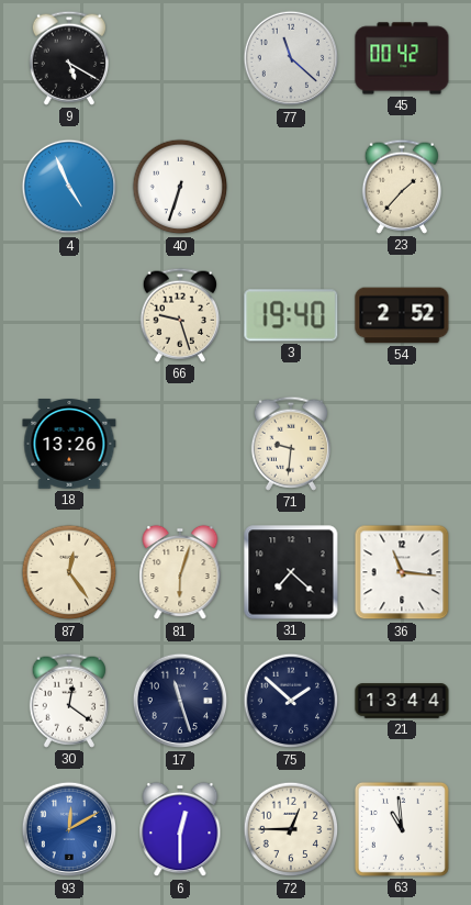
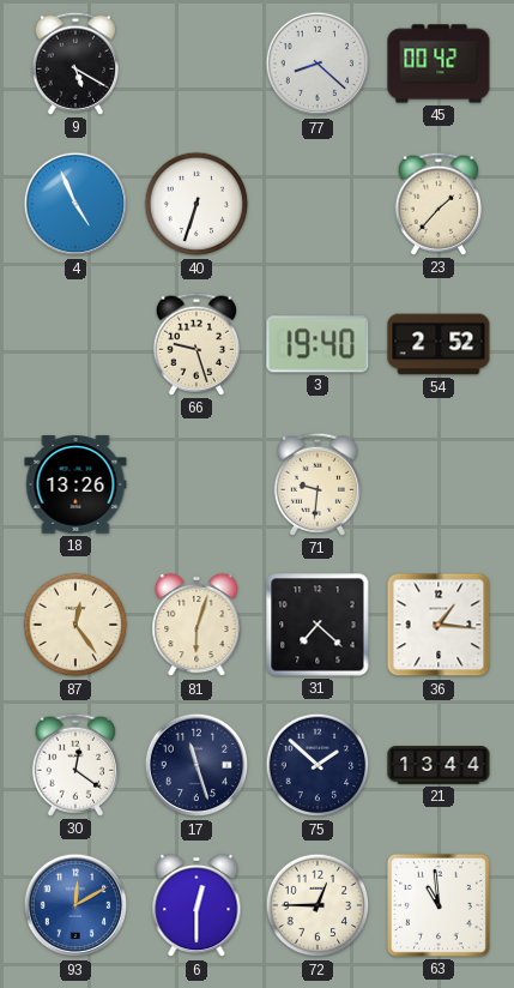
77: 11:22 -> 8:22 (318, 64)
36: 11:16 -> 1:16 (439, 625)
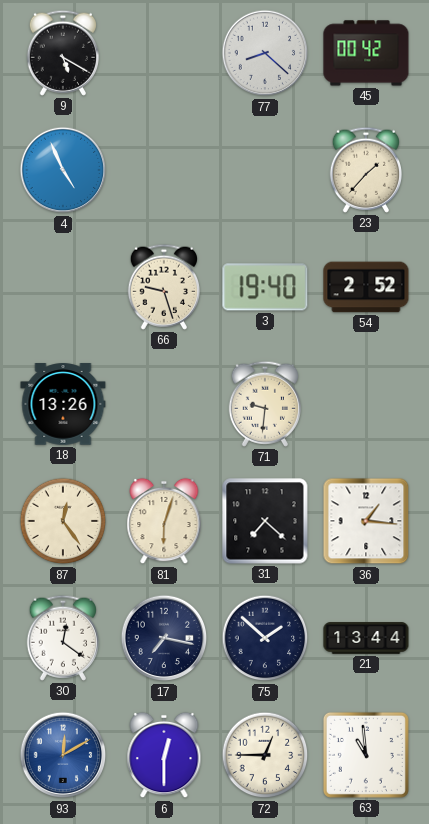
40: 6:33 -> none (196, 204)
17: 11:27 -> 7:17 (164, 638)
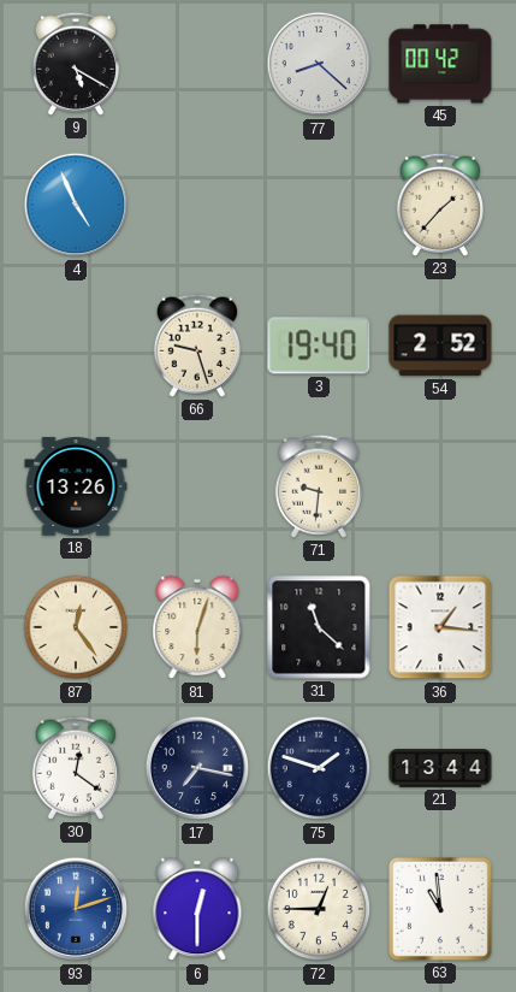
31: 7:22 -> 11:22 (319, 627)
75: 1:52 -> 1:48 (319, 768)
93: 12:10 -> 12:12 (76, 909)
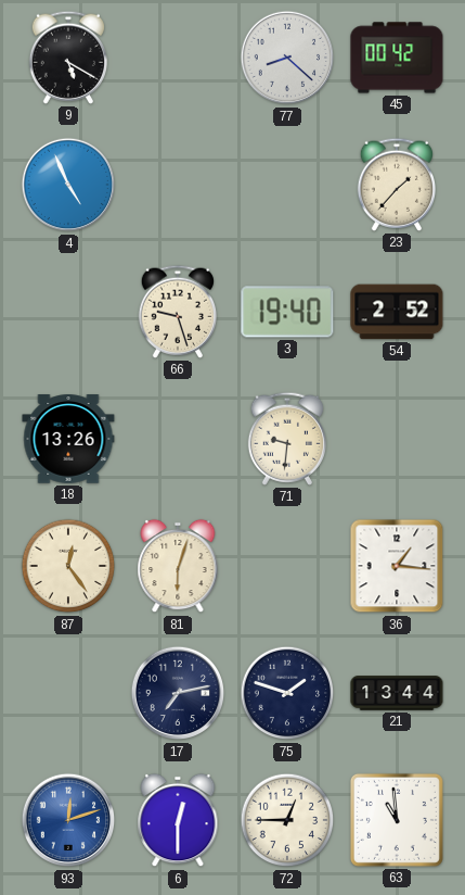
31: 11:22 -> none (319, 627)
30: 12:21 -> none (75, 768)
17: 7:17 -> 7:13 (178, 693)
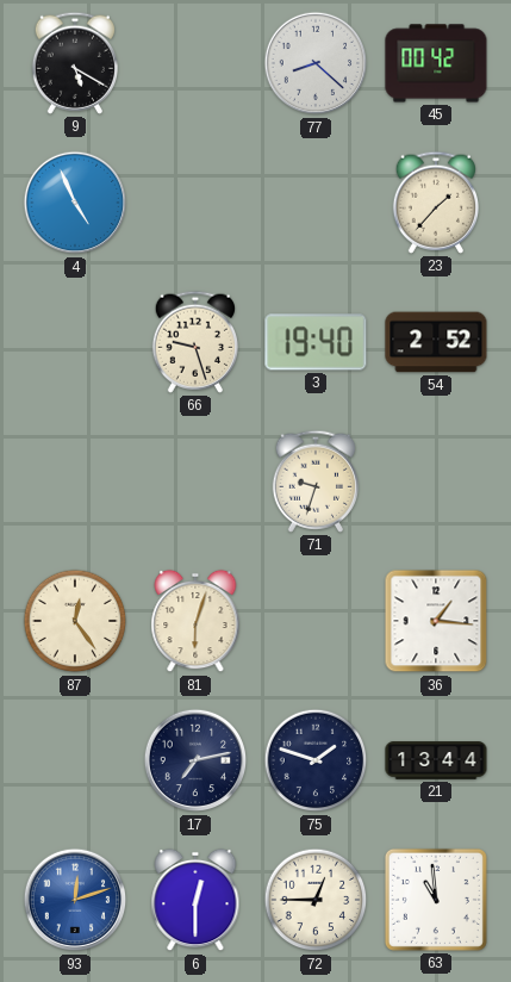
18: 13:26 -> none (68, 439)
71: 9:31 -> 9:33 (314, 481)
